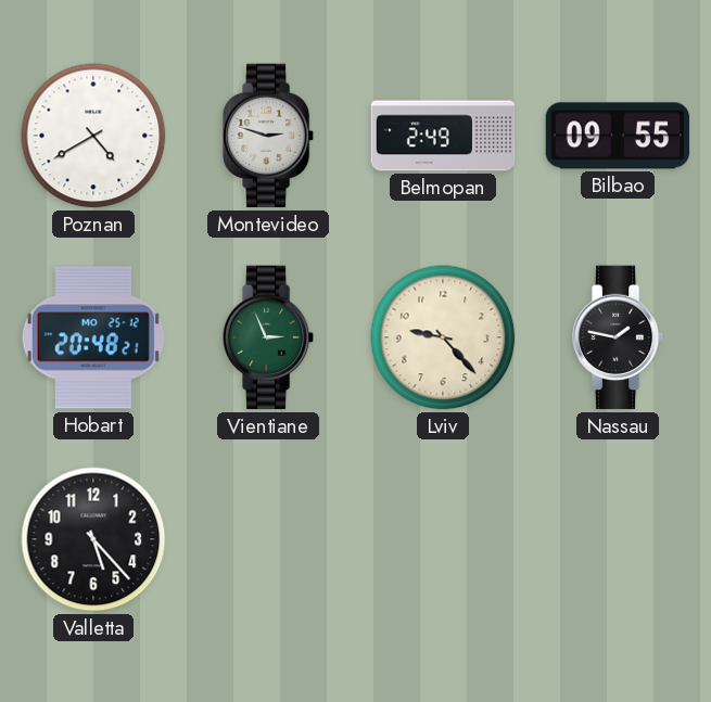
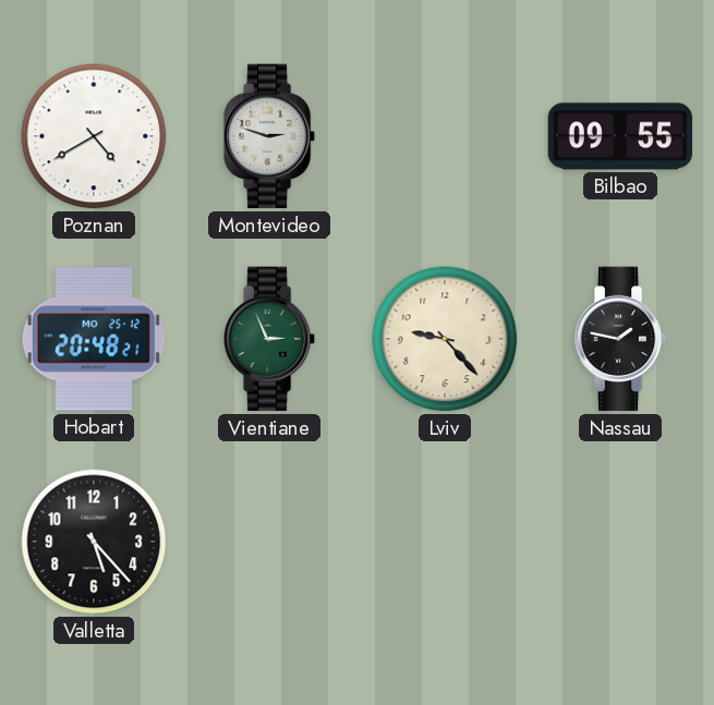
Belmopan: 2:49 -> none (443, 136)
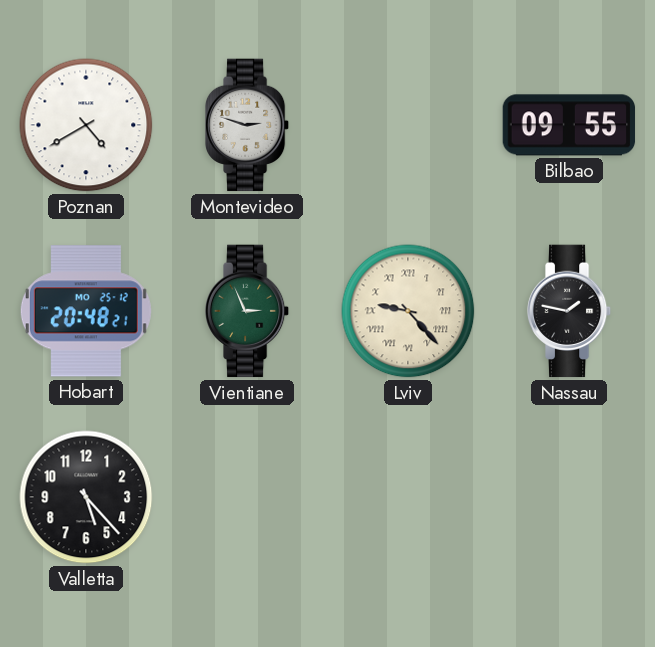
Lviv numerals: Arabic -> Roman (408, 311)
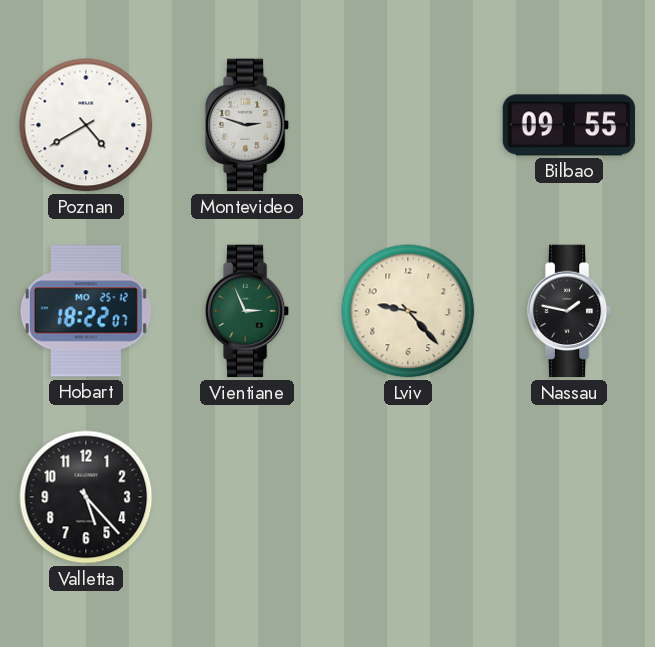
Hobart: 20:48 -> 18:22 (86, 311)
Lviv numerals: Roman -> Arabic (408, 311)
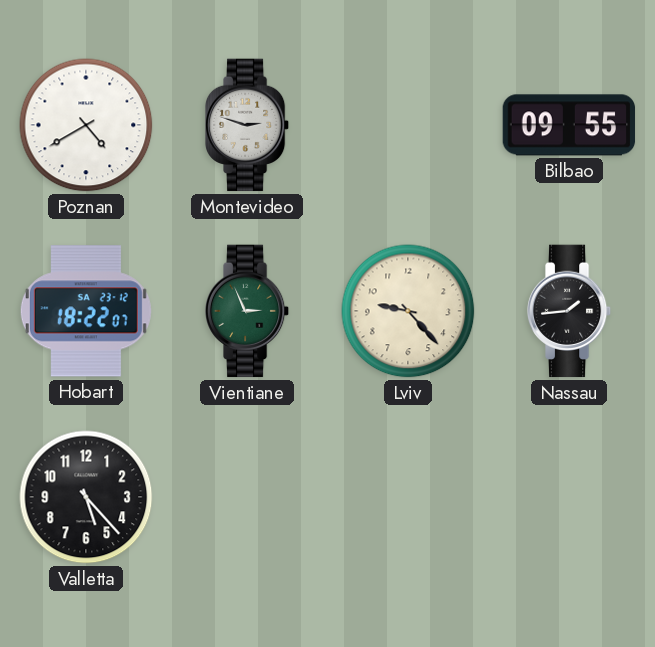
Hobart date: MO 25-12 -> SA 23-12 (86, 311)
Nassau: 1:47 -> 1:44 (569, 311)
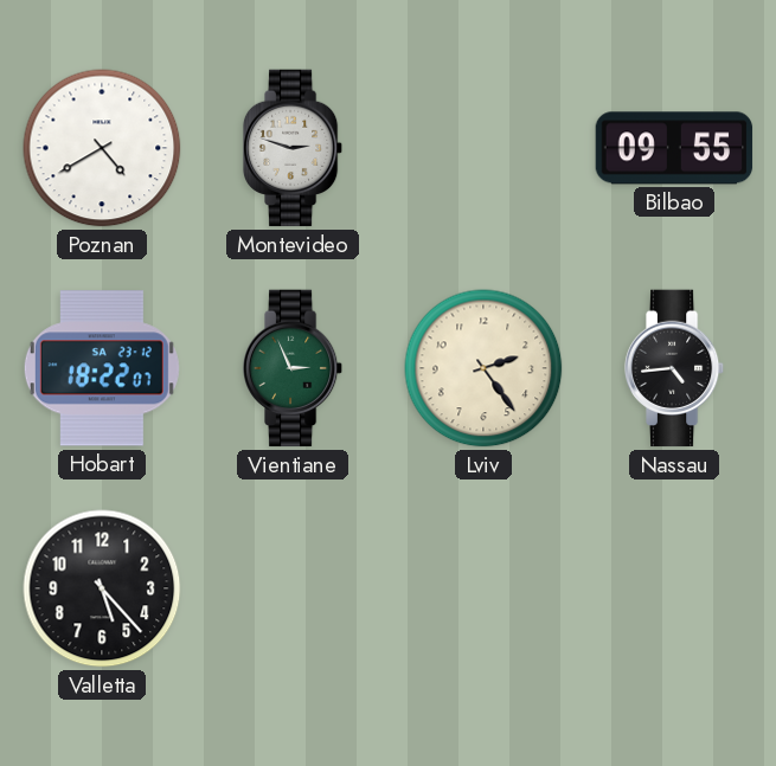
Lviv: 9:23 -> 2:24 (483, 368)
Nassau: 1:44 -> 4:44 (674, 368)
